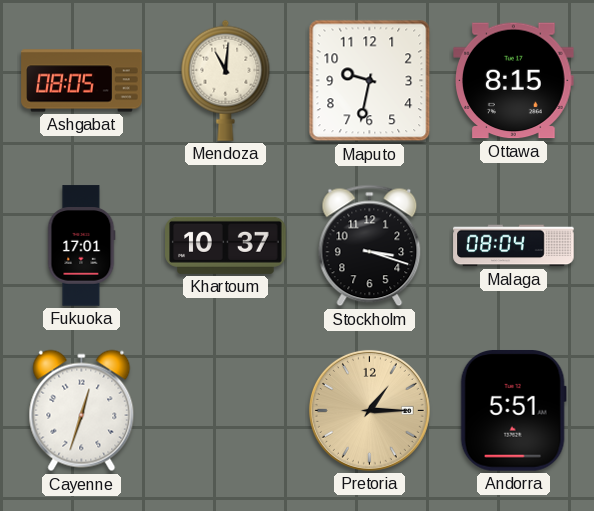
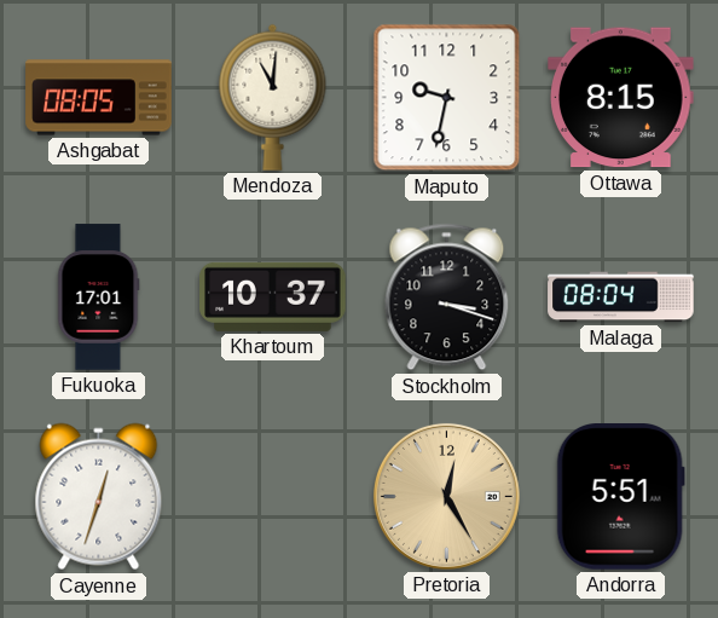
Pretoria: 1:15 -> 12:25 (446, 496)
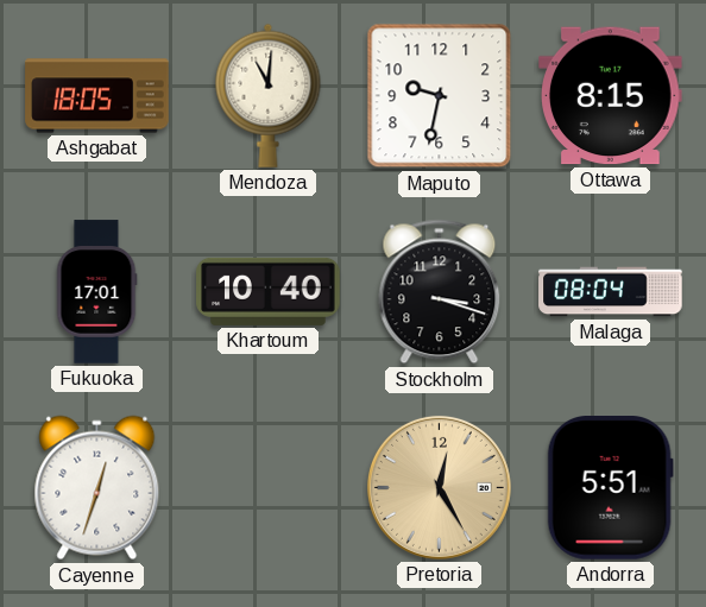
Ashgabat: 08:05 -> 18:05 (97, 96)
Khartoum: 10:37 -> 10:40 (269, 291)
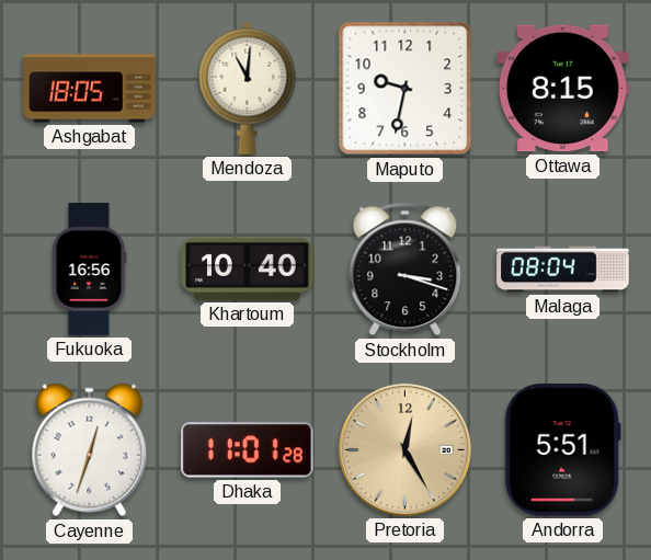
Fukuoka: 17:01 -> 16:56 (90, 270)
Dhaka: none -> 11:01 (248, 450)
